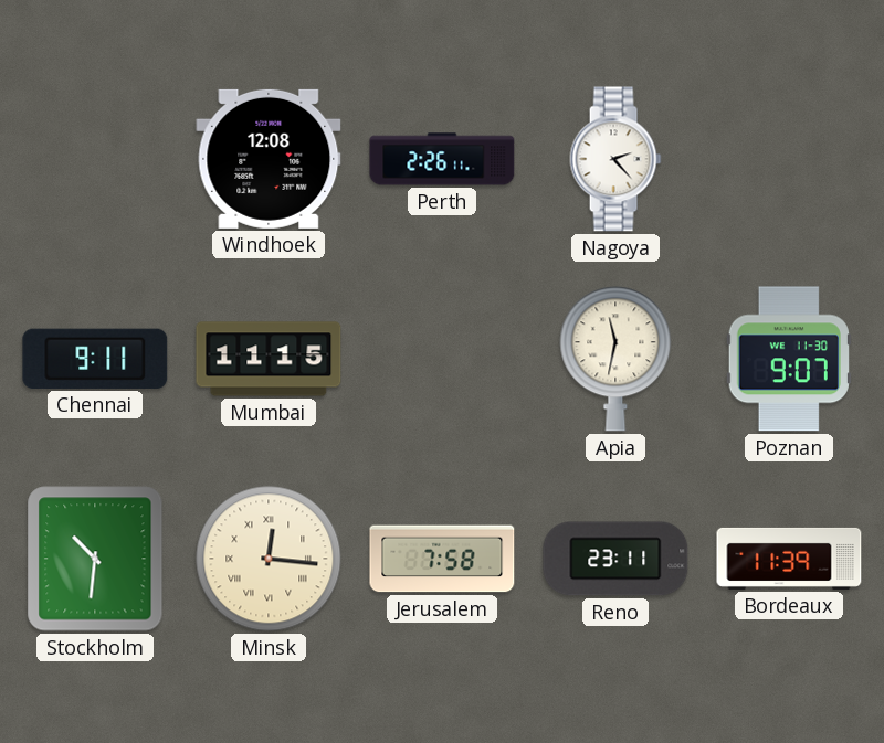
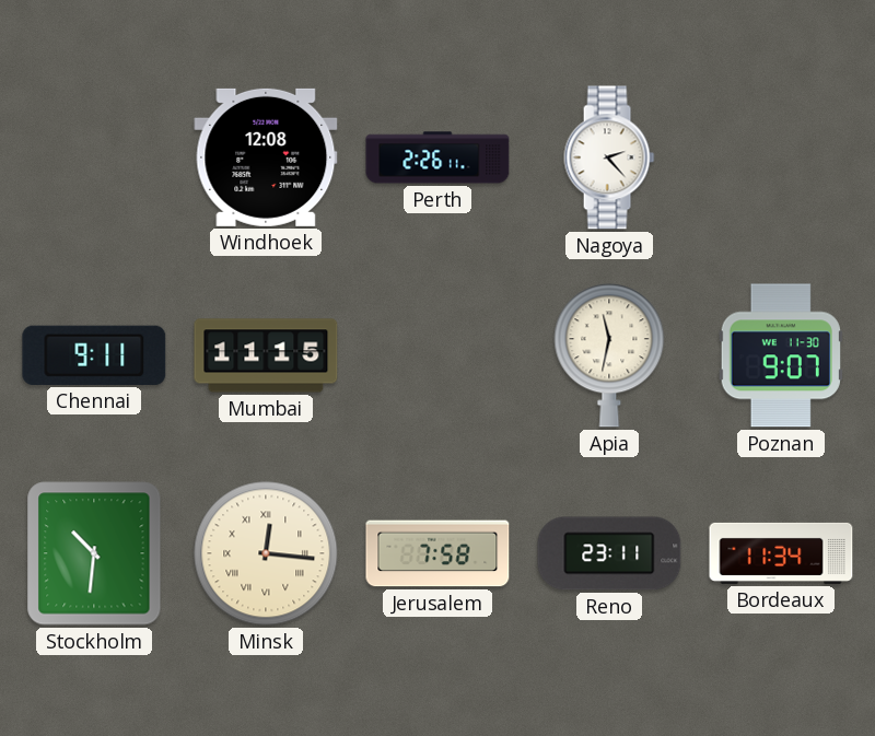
Bordeaux: 11:39 -> 11:34 (781, 553)
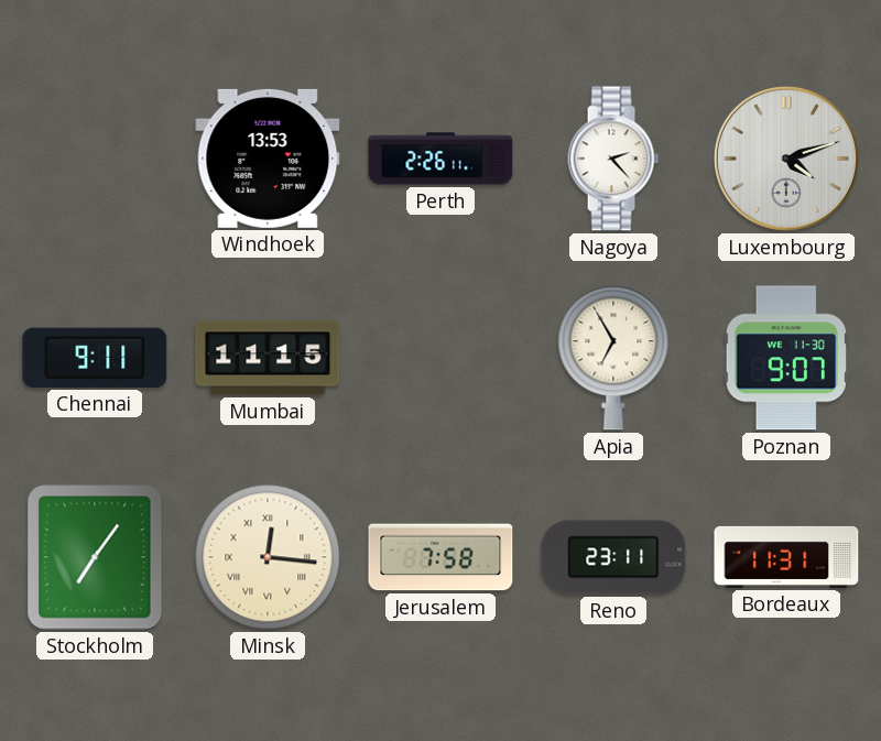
Windhoek: 12:08 -> 13:53 (268, 159)
Luxembourg: none -> 4:12 (786, 159)
Apia: 11:32 -> 6:55 (613, 358)
Stockholm: 10:31 -> 7:06 (95, 557)
Bordeaux: 11:34 -> 11:31 (786, 557)
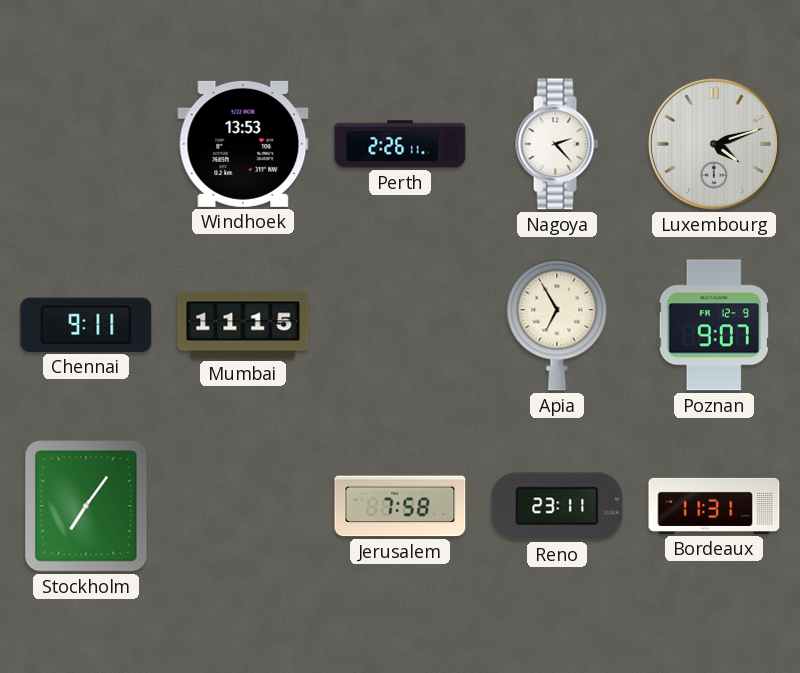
Poznan date: WE 11-30 -> FR 12-9 (714, 325)
Minsk: 12:16 -> none (268, 557)
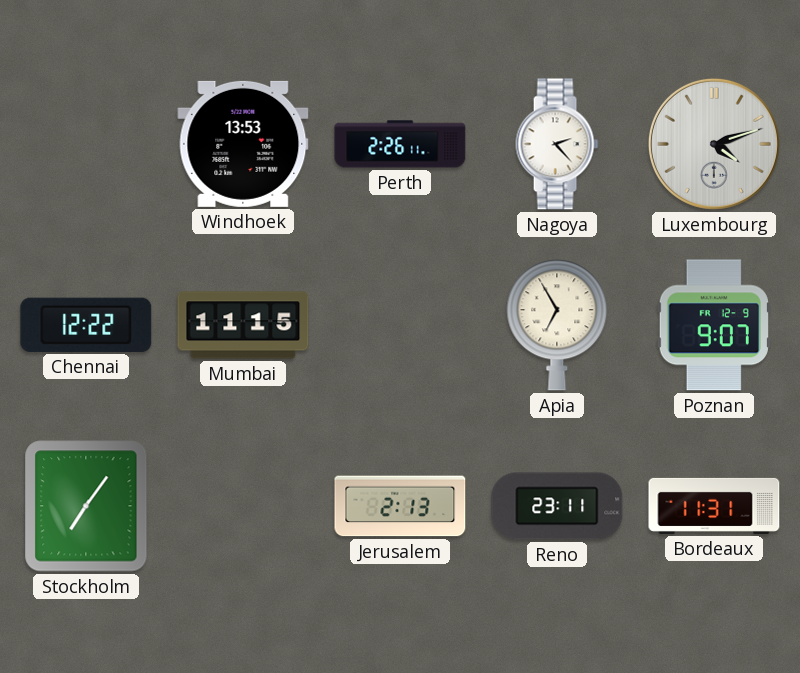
Chennai: 9:11 -> 12:22 (86, 325)
Jerusalem: 7:58 -> 2:13 (400, 506)
